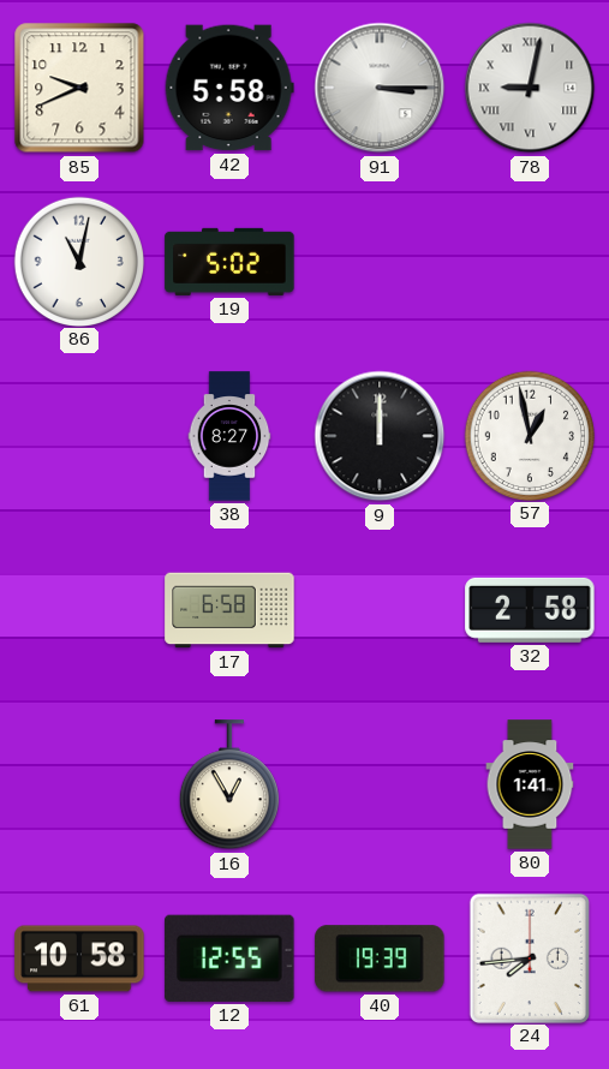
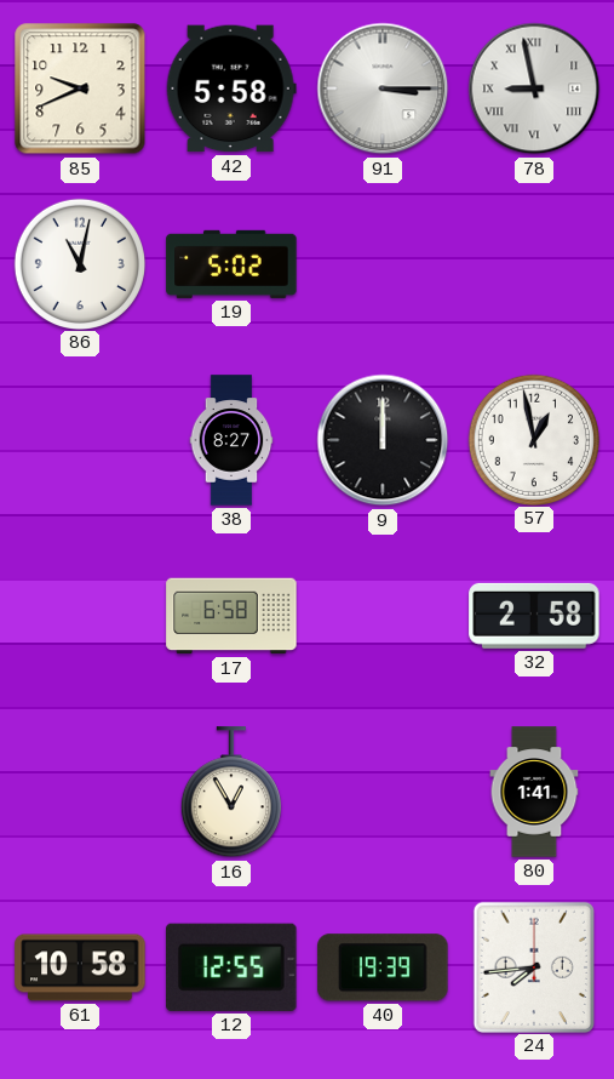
78: 9:02 -> 8:58 (534, 89)
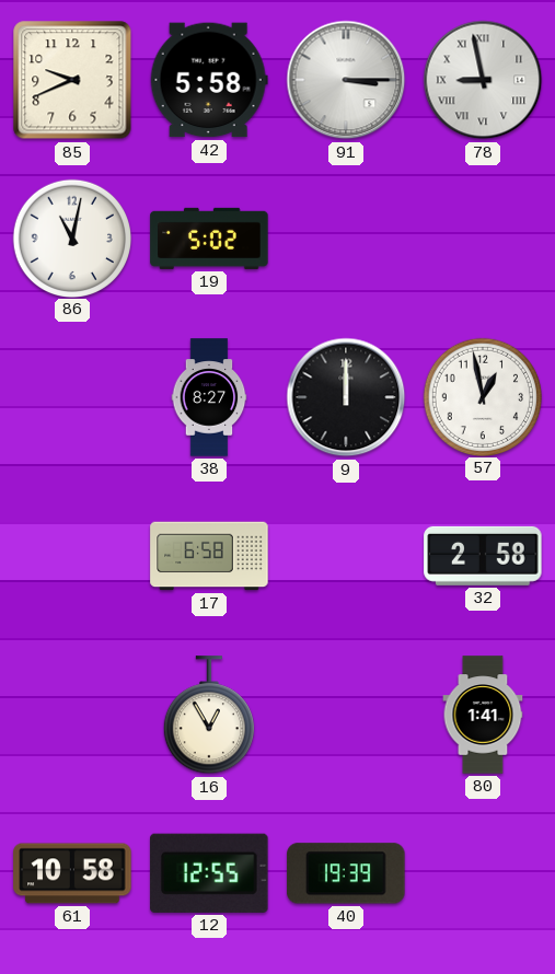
24: 7:44 -> none (534, 966)
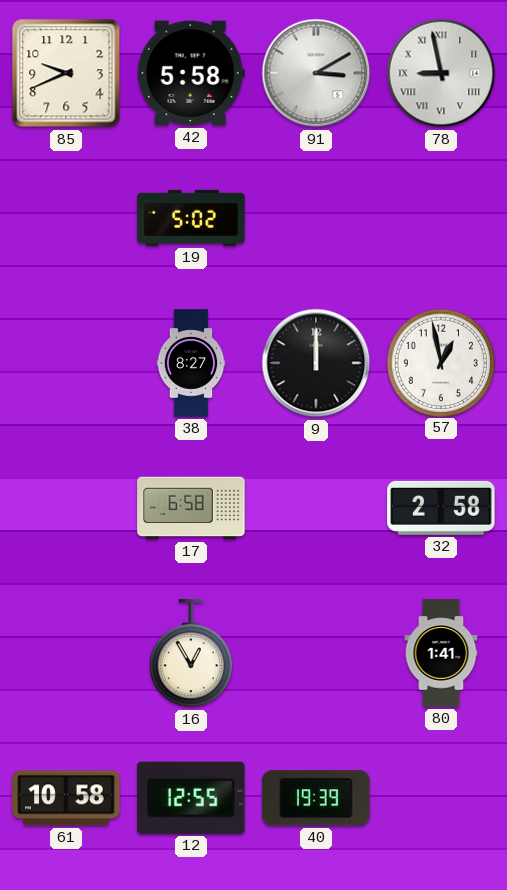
91: 3:15 -> 3:10 (316, 73)
86: 11:02 -> none (71, 237)
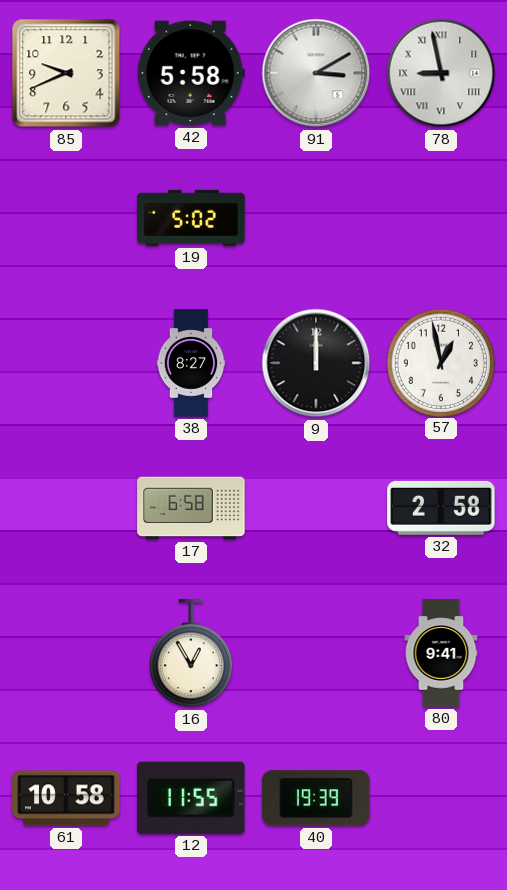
80: 1:41 -> 9:41 (441, 653)
12: 12:55 -> 11:55 (191, 798)
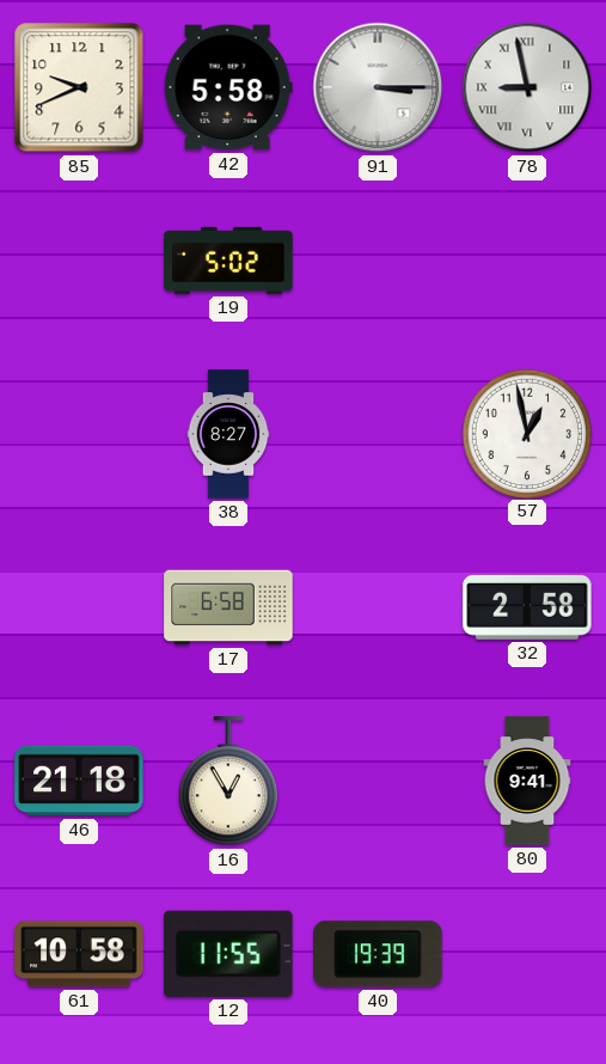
91: 3:10 -> 3:15 (378, 87)
9: 12:00 -> none (316, 363)
46: none -> 21:18 (79, 781)
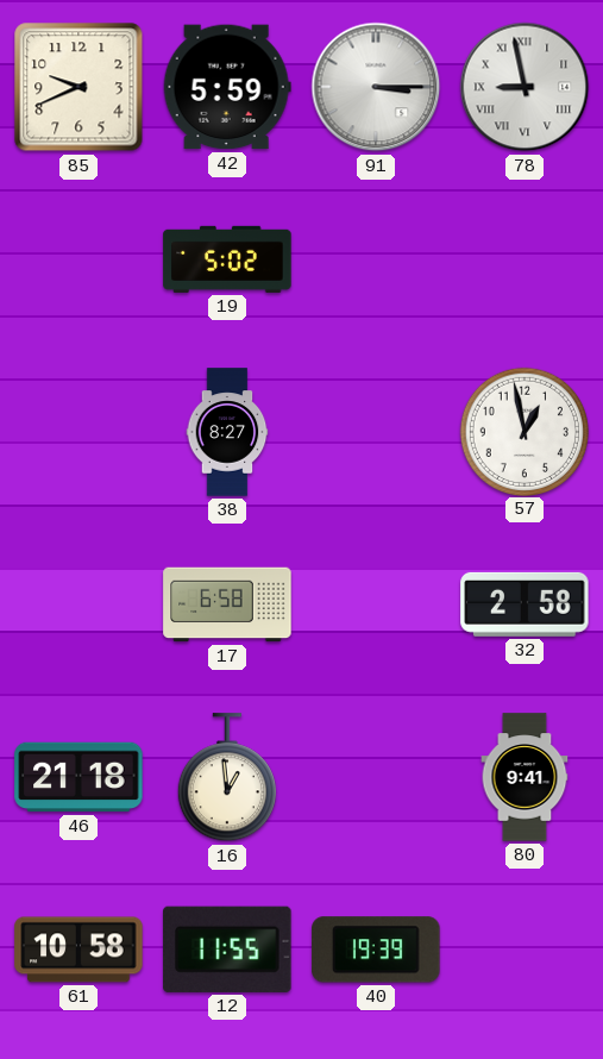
42: 5:58 -> 5:59 (227, 87)
16: 12:55 -> 12:59 (227, 778)
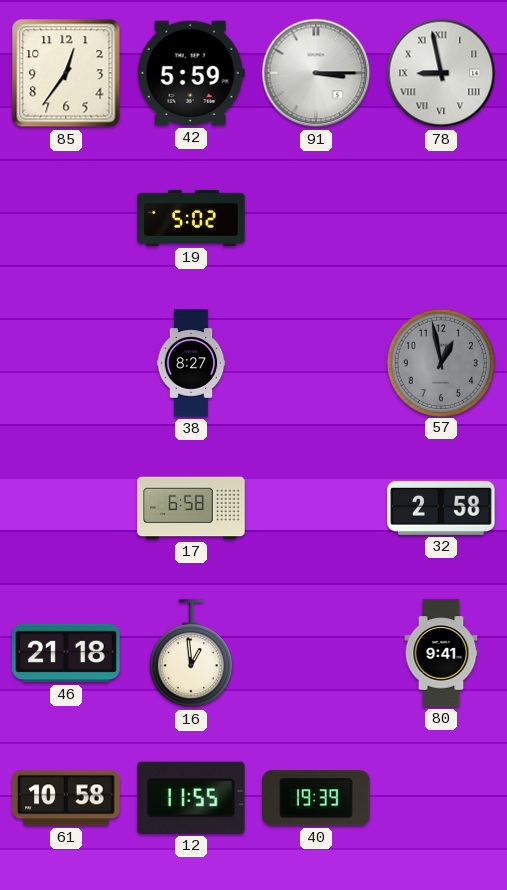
85: 9:41 -> 12:36 (66, 73)
57 dial: white -> grey (440, 362)
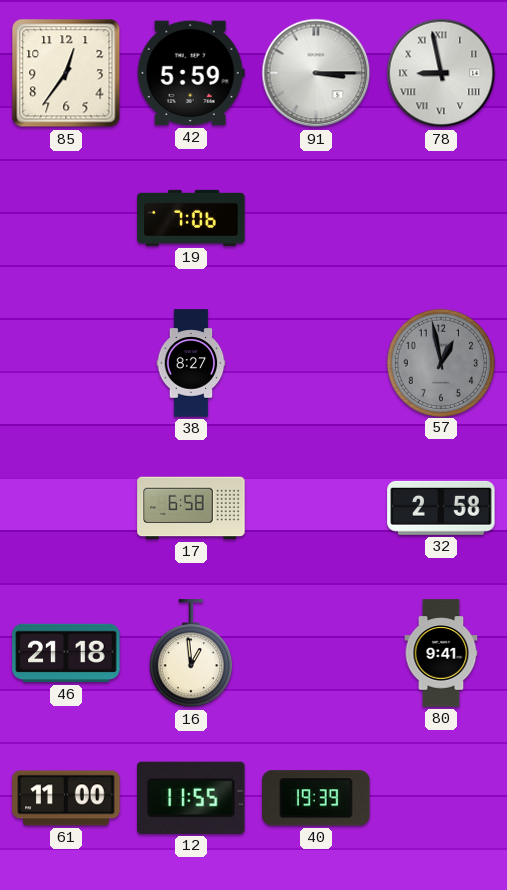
19: 5:02 -> 7:06 (191, 218)
61: 10:58 -> 11:00 (66, 798)
